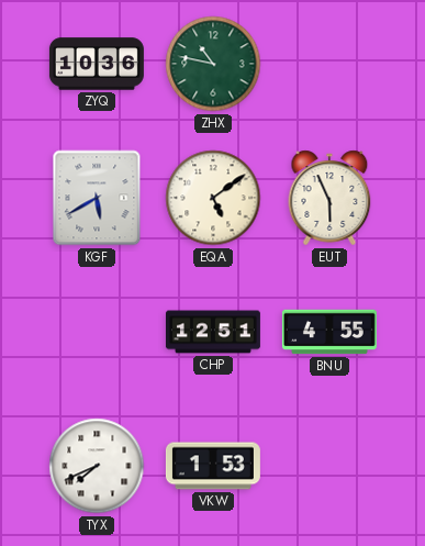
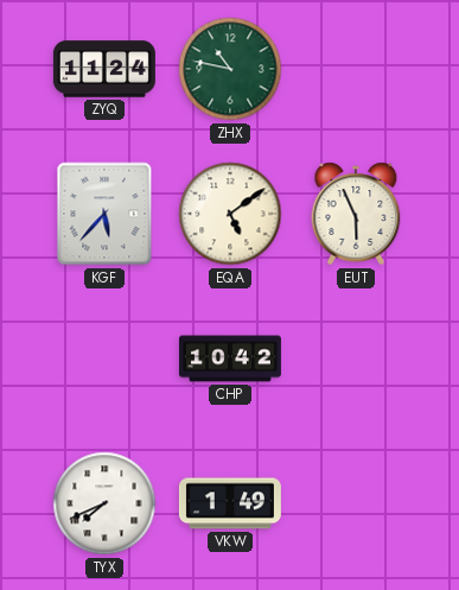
ZYQ: 10:36 -> 11:24 (104, 69)
KGF: 5:40 -> 5:37 (104, 214)
CHP: 12:51 -> 10:42 (230, 359)
BNU: 4:55 -> none (329, 332)
VKW: 1:53 -> 1:49 (230, 503)
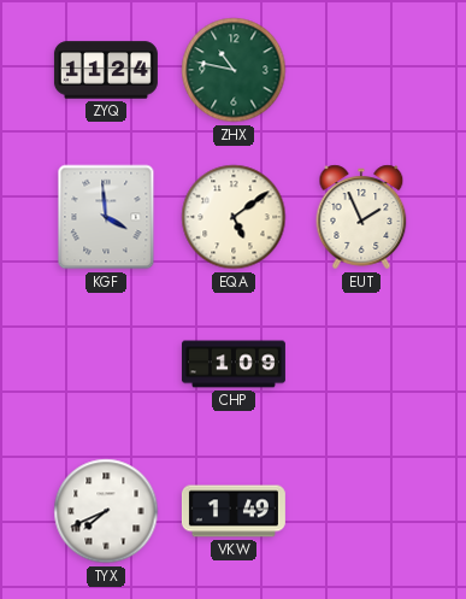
KGF: 5:37 -> 3:59 (106, 217)
EUT: 5:56 -> 1:56 (361, 217)
CHP: 10:42 -> 1:09 (234, 364)
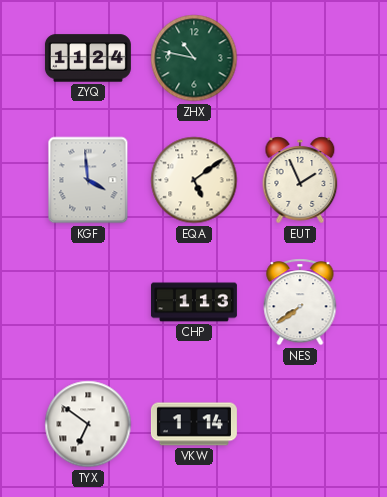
CHP: 1:09 -> 1:13 (194, 302)
NES: none -> 7:39 (300, 302)
TYX: 7:41 -> 6:51 (88, 424)
VKW: 1:49 -> 1:14 (194, 424)
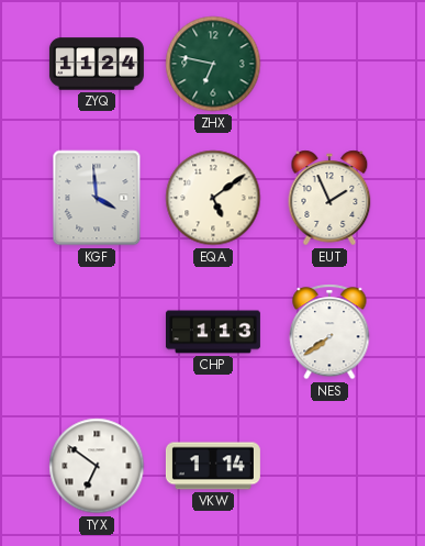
ZHX: 10:47 -> 6:47 (213, 64)
